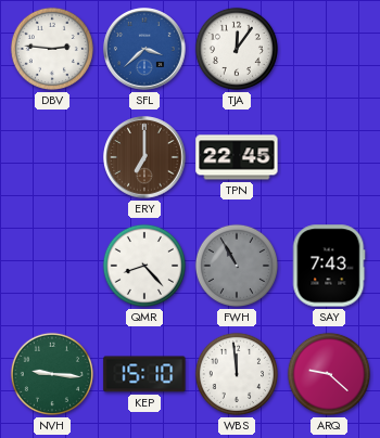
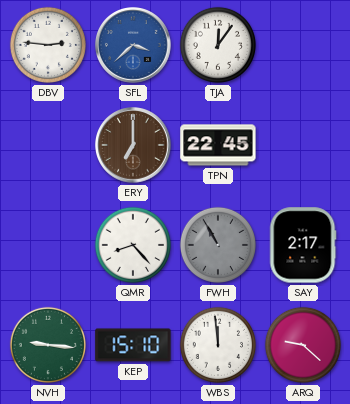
SAY: 7:43 -> 2:17 (303, 245)
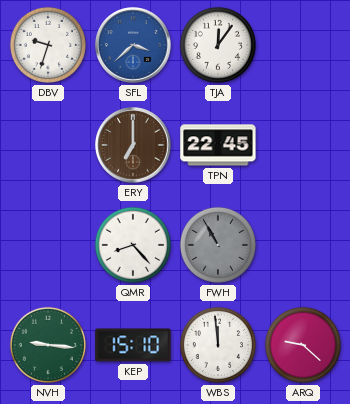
DBV: 2:46 -> 9:33 (48, 45)
SAY: 2:17 -> none (303, 245)
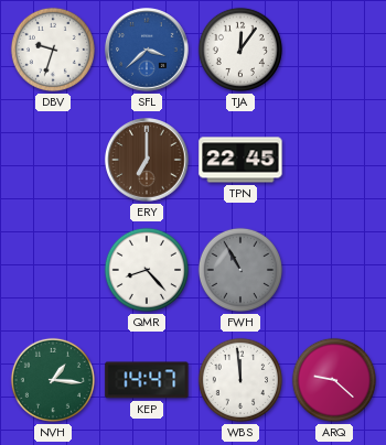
NVH: 9:16 -> 1:16 (53, 380)
KEP: 15:10 -> 14:47 (147, 380)
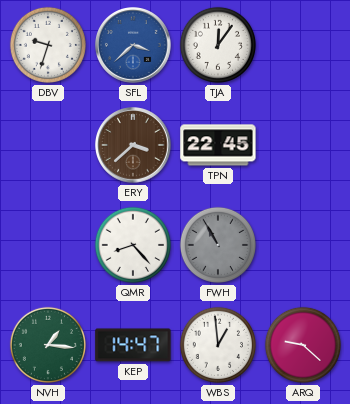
ERY: 7:00 -> 3:38 (134, 146)
WBS: 11:59 -> 12:59 (218, 345)
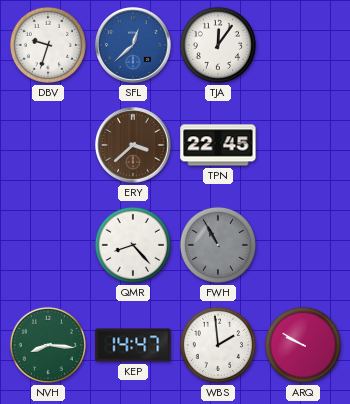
SFL: 3:38 -> 12:38 (134, 46)
NVH: 1:16 -> 8:16 (48, 345)
WBS: 12:59 -> 1:59 (218, 345)
ARQ: 9:22 -> 9:50 (303, 345)
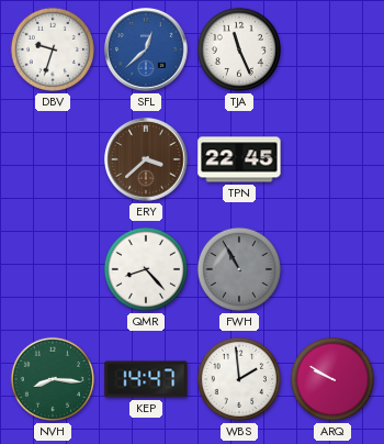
TJA: 12:06 -> 11:26 (239, 49)
